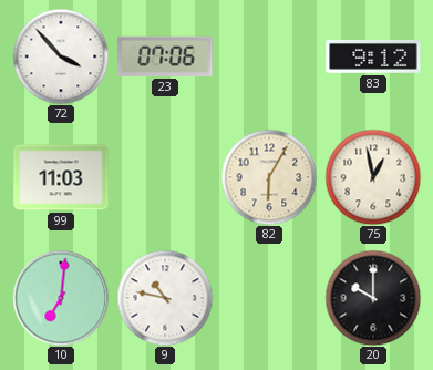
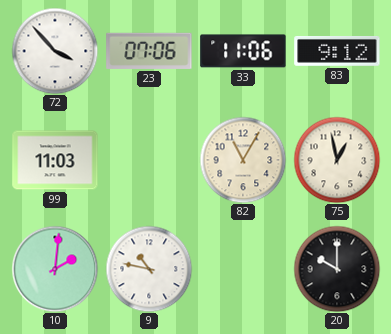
33: none -> 11:06 (243, 51)
82: 6:05 -> 11:05 (243, 160)
10: 7:01 -> 2:01 (55, 269)
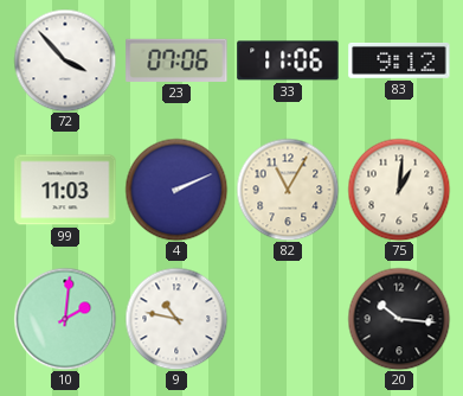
4: none -> 2:11 (176, 190)
75: 12:58 -> 1:01 (399, 190)
20: 10:00 -> 10:16 (399, 319)
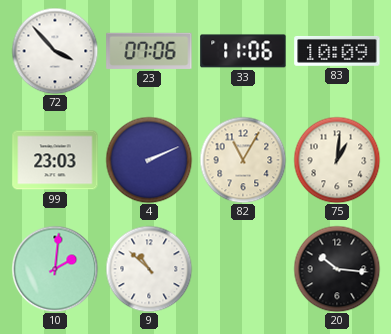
83: 9:12 -> 10:09 (337, 52)
99: 11:03 -> 23:03 (55, 160)
9: 10:47 -> 10:52 (149, 269)
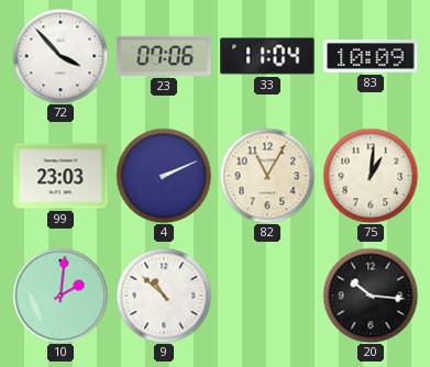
33: 11:06 -> 11:04 (267, 56)
